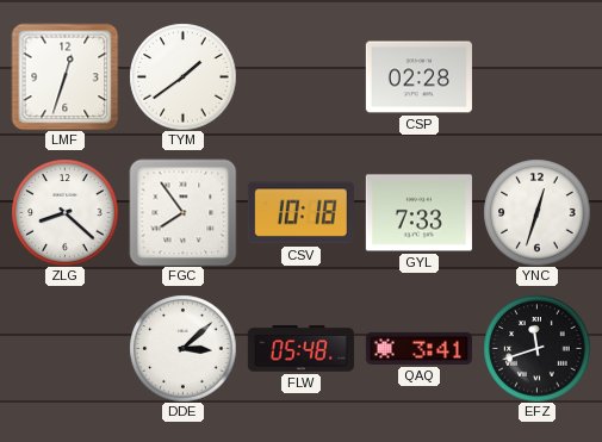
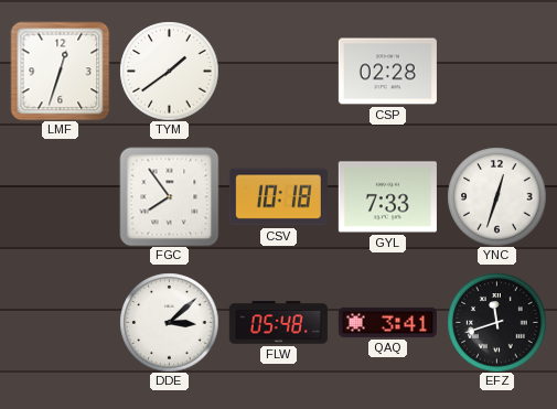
ZLG: 8:22 -> none (64, 212)
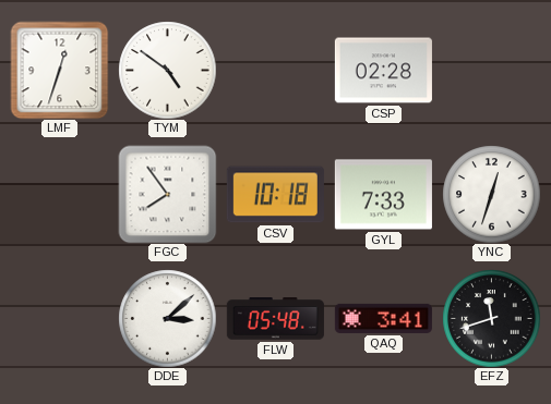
TYM: 1:39 -> 4:51 (167, 70)
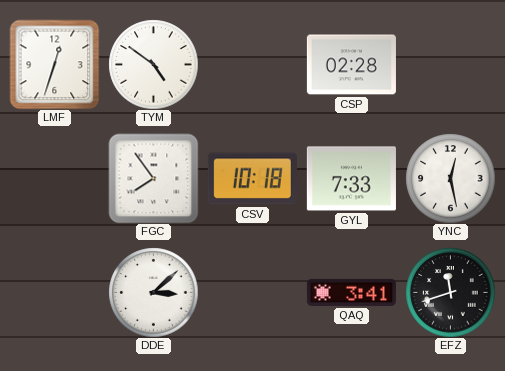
YNC: 12:33 -> 12:28 (450, 178)
FLW: 05:48 -> none (275, 319)
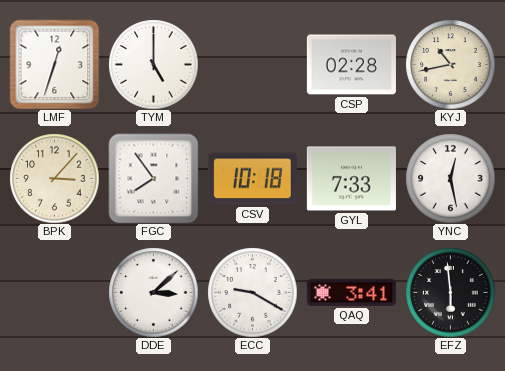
TYM: 4:51 -> 5:00 (153, 64)
KYJ: none -> 10:43 (450, 64)
BPK: none -> 3:07 (54, 178)
ECC: none -> 9:20 (252, 292)
EFZ: 11:42 -> 5:59 (450, 292)
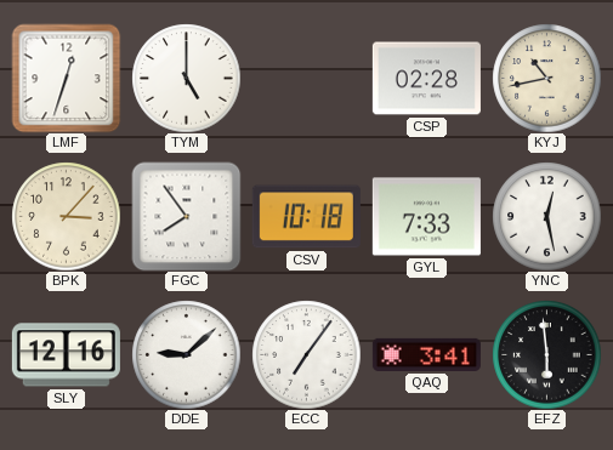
SLY: none -> 12:16 (66, 355)
DDE: 3:08 -> 9:08 (186, 354)
ECC: 9:20 -> 7:06 (306, 354)
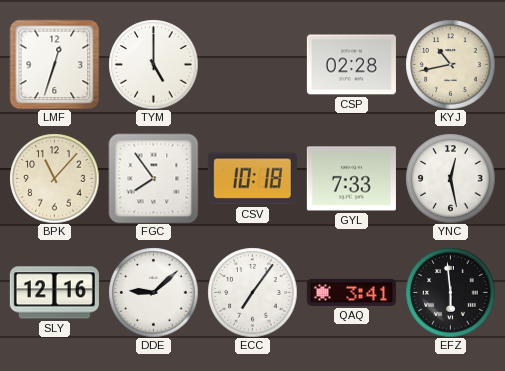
BPK: 3:07 -> 11:07 (54, 178)
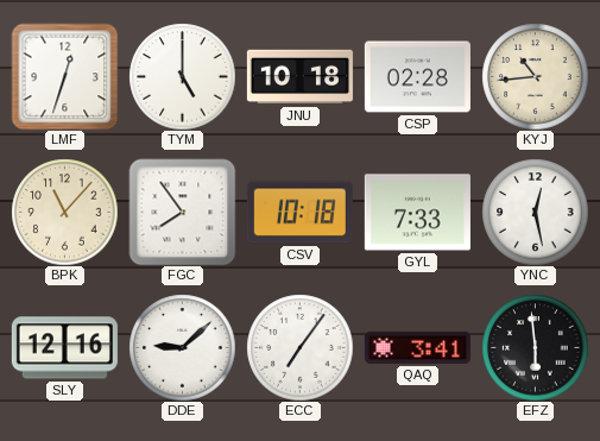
JNU: none -> 10:18 (299, 77)
KYJ: 10:43 -> 10:44 (535, 76)
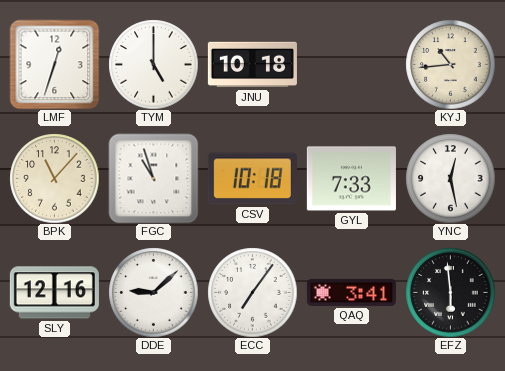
CSP: 02:28 -> none (417, 77)
FGC: 7:54 -> 10:57 (153, 178)
